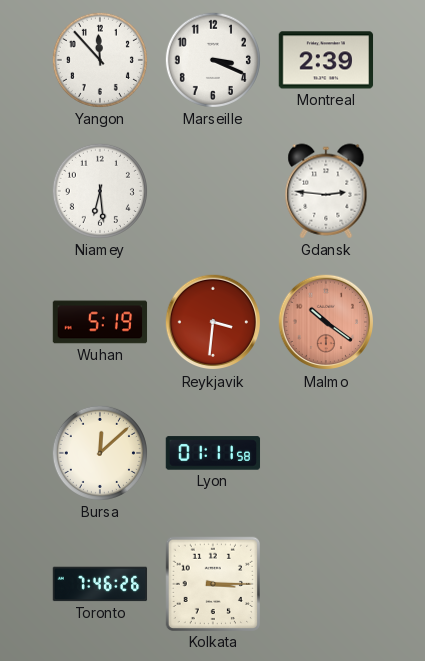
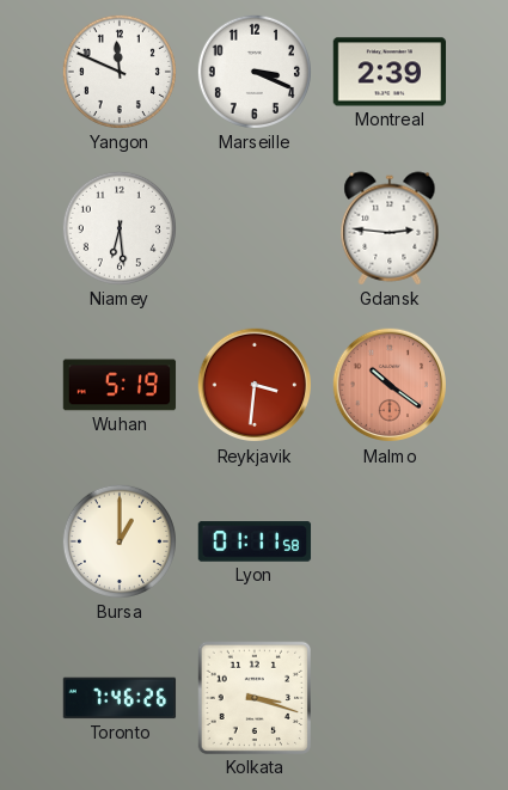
Yangon: 11:53 -> 11:49 (120, 72)
Bursa: 12:08 -> 1:00 (120, 541)
Kolkata: 3:15 -> 3:18 (253, 697)
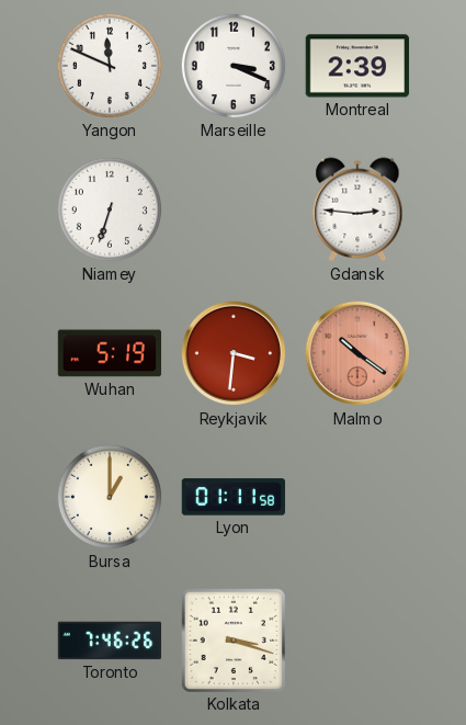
Niamey: 6:29 -> 6:33 (110, 209)
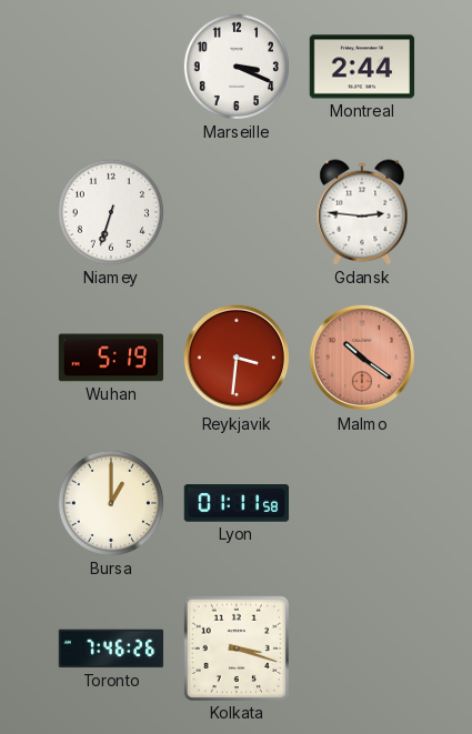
Yangon: 11:49 -> none (110, 66)
Montreal: 2:39 -> 2:44 (362, 67)
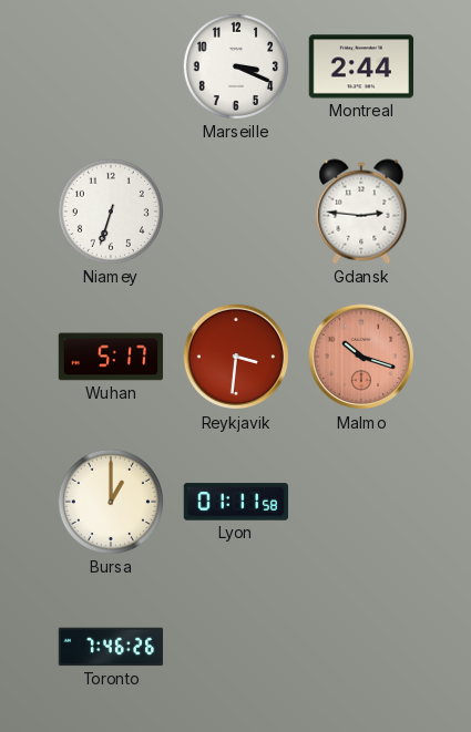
Wuhan: 5:19 -> 5:17 (111, 357)
Malmo: 10:21 -> 10:18 (361, 357)
Kolkata: 3:18 -> none (235, 647)
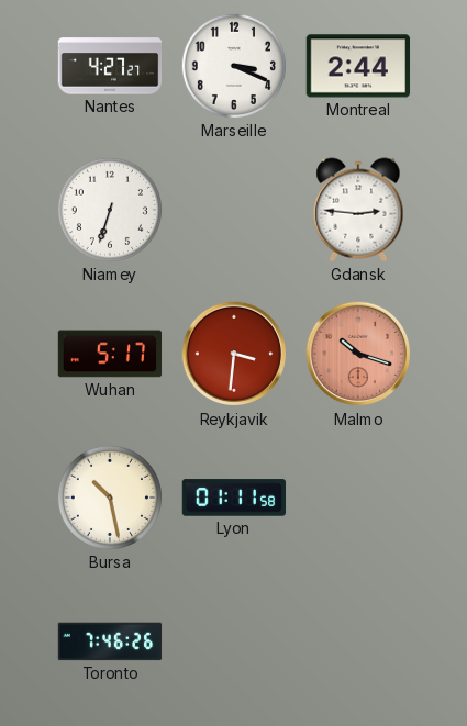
Nantes: none -> 4:27 (110, 66)
Bursa: 1:00 -> 10:28 (110, 498)
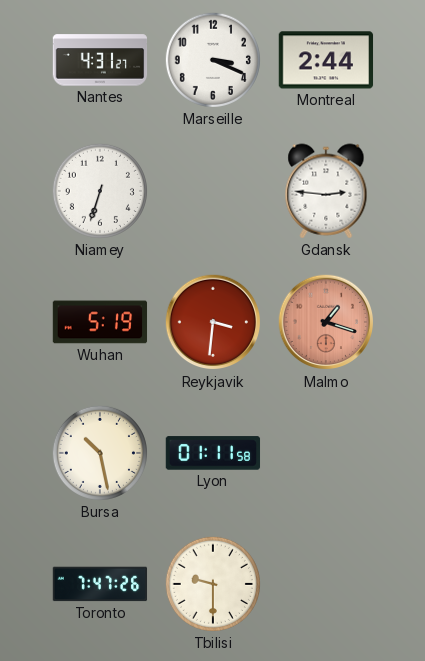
Nantes: 4:27 -> 4:31 (100, 60)
Wuhan: 5:17 -> 5:19 (100, 322)
Malmo: 10:18 -> 1:18 (326, 322)
Toronto: 7:46 -> 7:47 (100, 584)
Tbilisi: none -> 9:30 (213, 584)
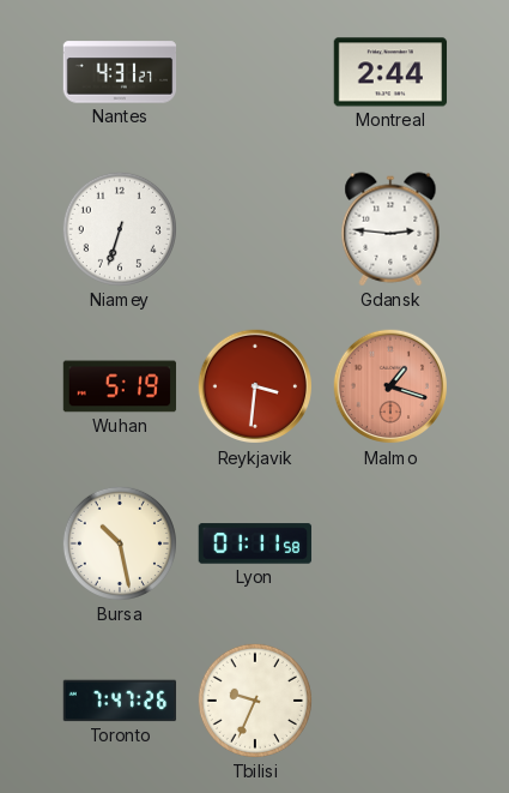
Marseille: 3:19 -> none (213, 60)
Tbilisi: 9:30 -> 9:34 (255, 701)
